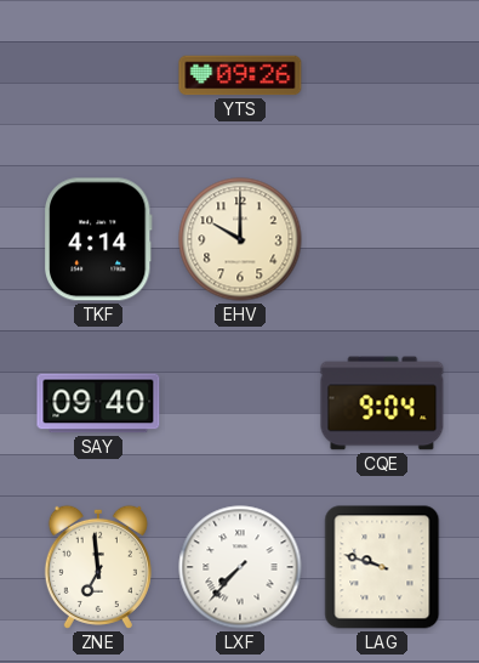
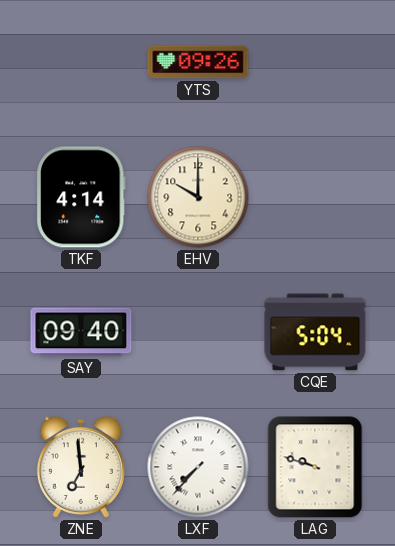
CQE: 9:04 -> 5:04 (315, 332)
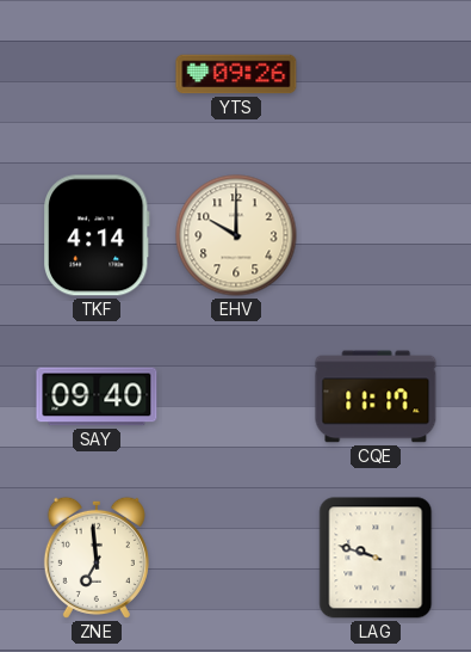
CQE: 5:04 -> 11:17 (376, 396)
LXF: 7:37 -> none (198, 467)
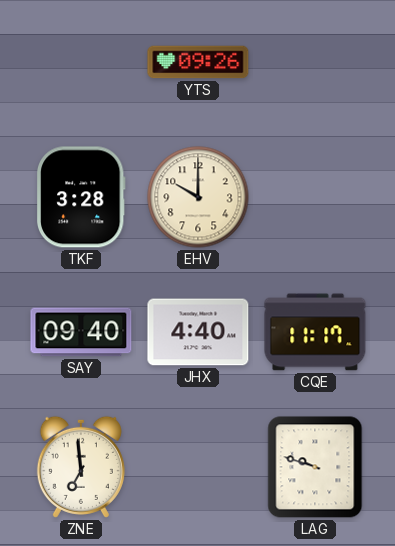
TKF: 4:14 -> 3:28 (81, 197)
JHX: none -> 4:40 (198, 332)
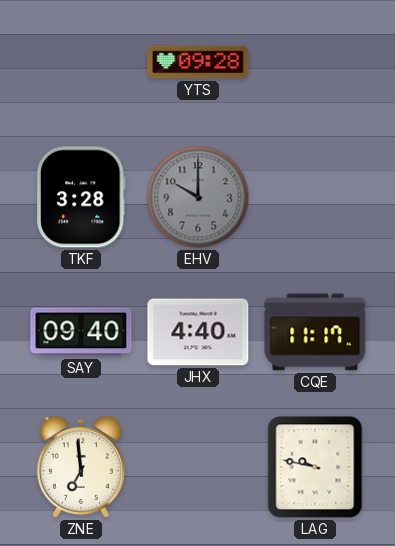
YTS: 09:26 -> 09:28 (198, 62)
EHV dial: cream -> grey (198, 197)
LAG: 9:48 -> 9:47 (315, 467)
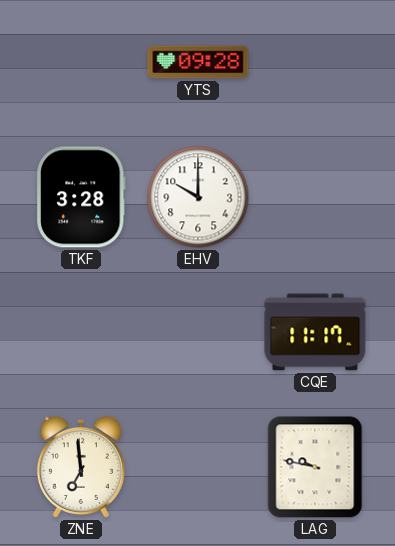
EHV dial: grey -> white (198, 197)
SAY: 09:40 -> none (81, 332)
JHX: 4:40 -> none (198, 332)
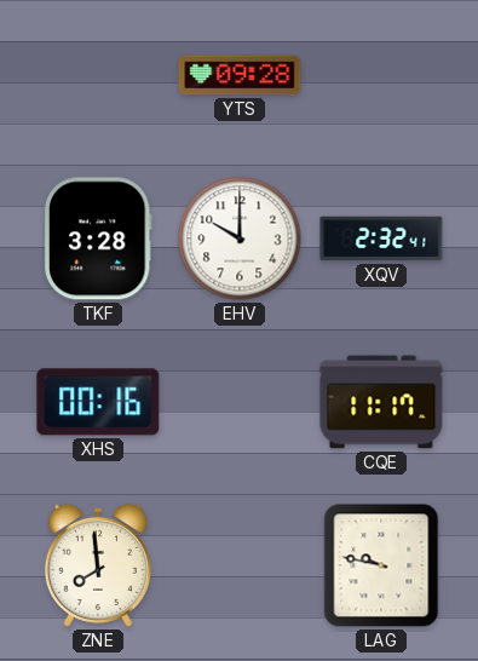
XQV: none -> 2:32 (381, 238)
XHS: none -> 00:16 (98, 402)
ZNE: 6:59 -> 7:59 (98, 565)
